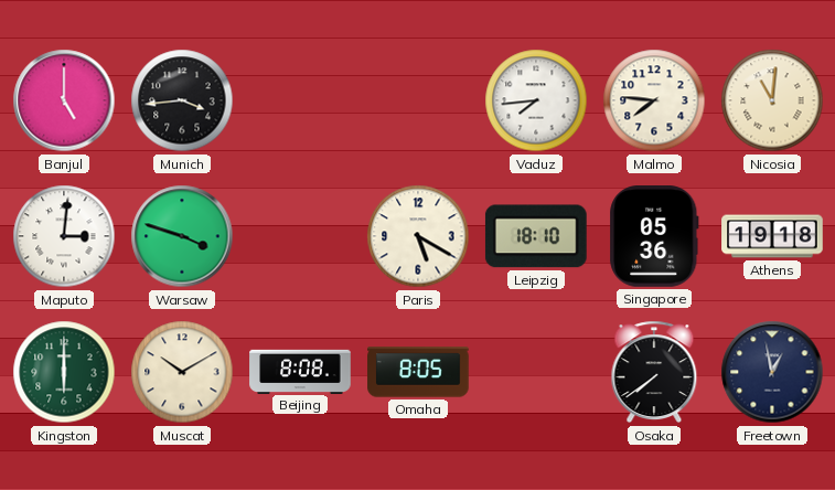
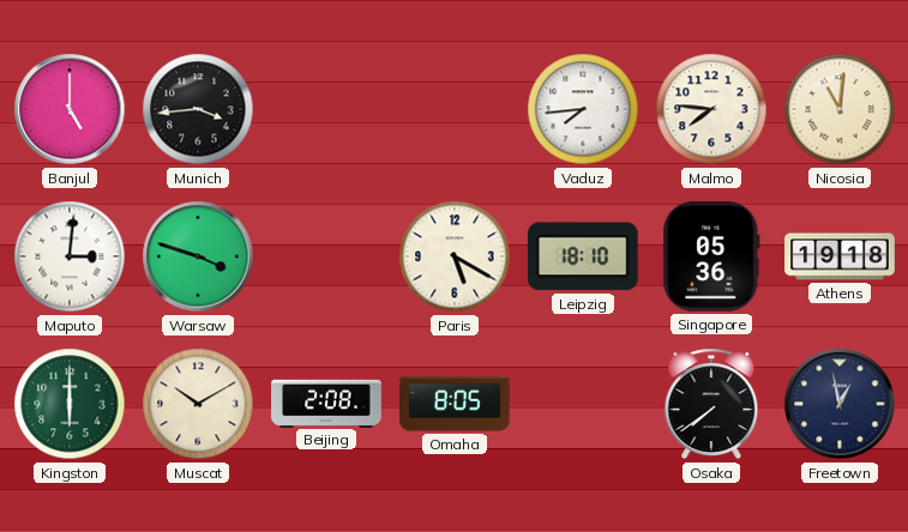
Beijing: 8:08 -> 2:08 (326, 403)
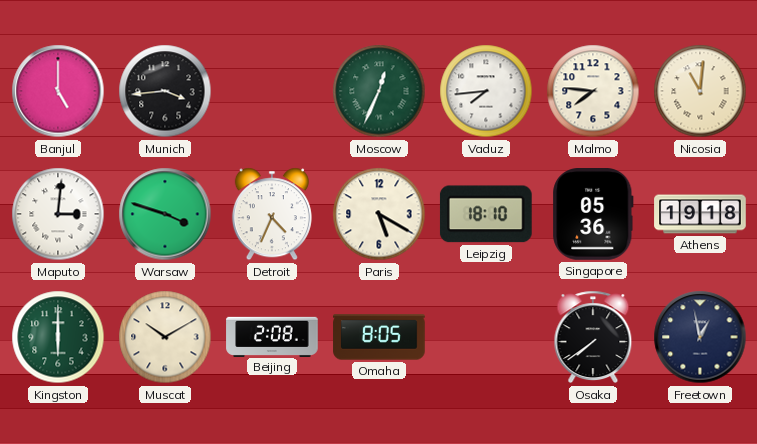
Moscow: none -> 12:34 (379, 91)
Detroit: none -> 4:34 (272, 214)
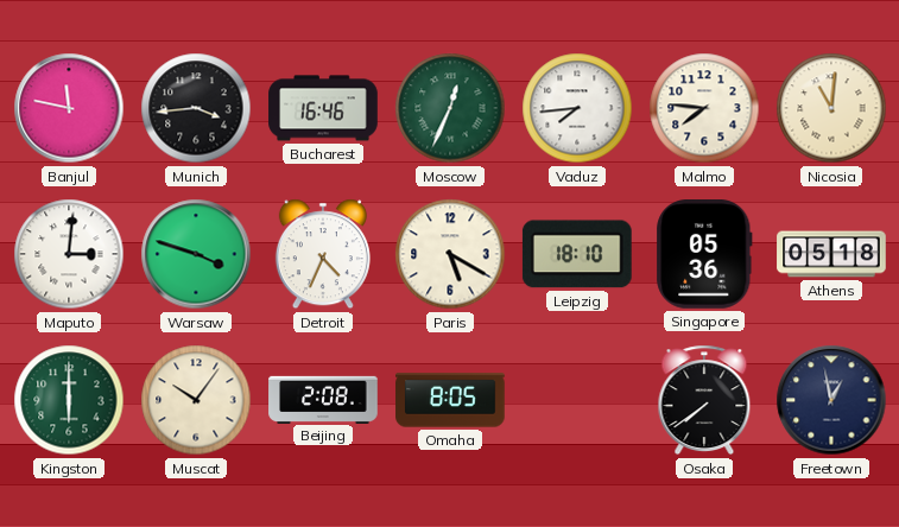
Banjul: 5:00 -> 11:47 (69, 108)
Bucharest: none -> 16:46 (323, 108)
Athens: 19:18 -> 05:18 (831, 254)
Muscat: 10:10 -> 10:06 (196, 400)
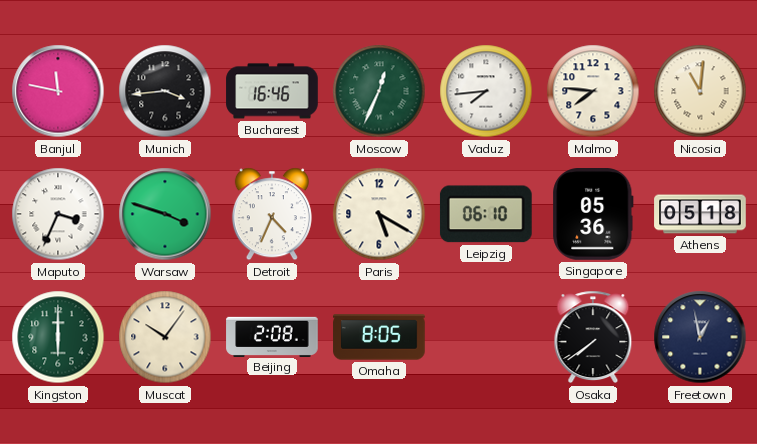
Maputo: 3:01 -> 3:34 (58, 214)
Leipzig: 18:10 -> 06:10 (486, 214)
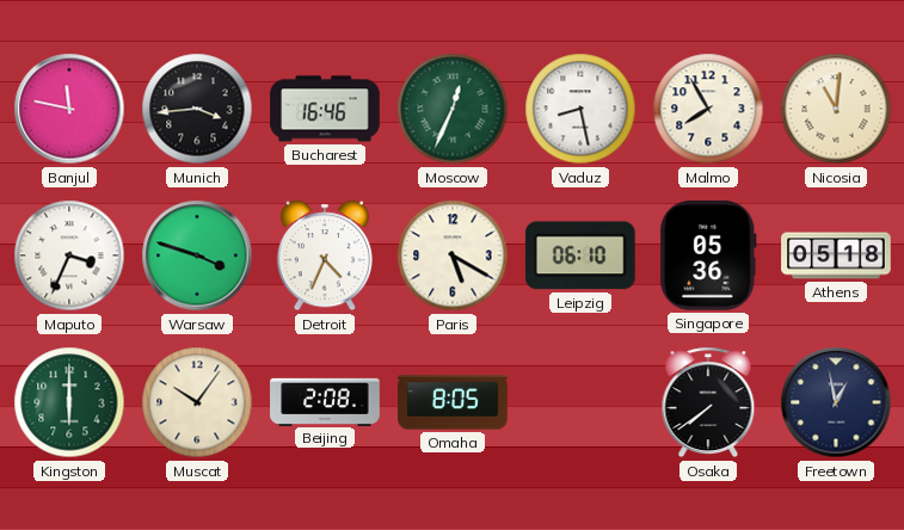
Vaduz: 7:44 -> 8:28 (580, 109)
Malmo: 7:46 -> 7:55 (708, 109)
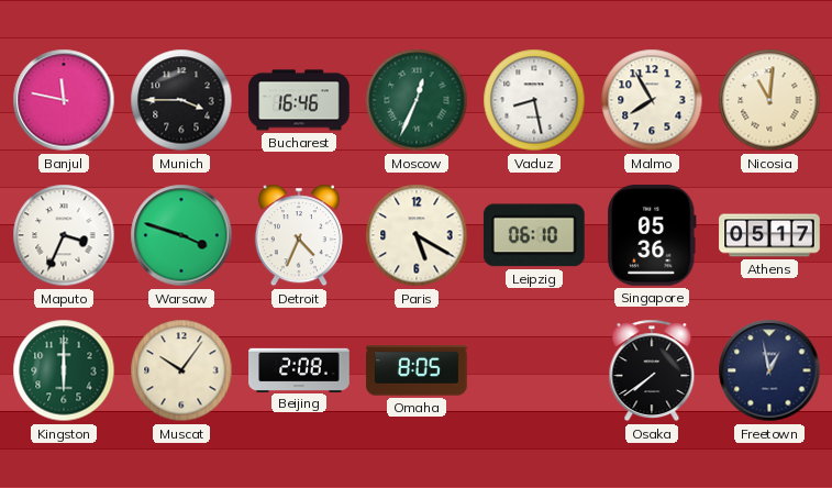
Munich: 3:44 -> 3:45 (181, 100)
Athens: 05:18 -> 05:17 (769, 235)
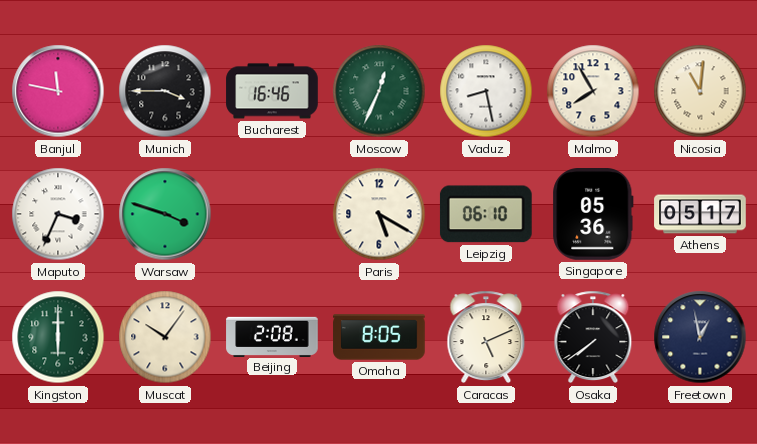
Detroit: 4:34 -> none (299, 235)
Caracas: none -> 5:11 (486, 337)
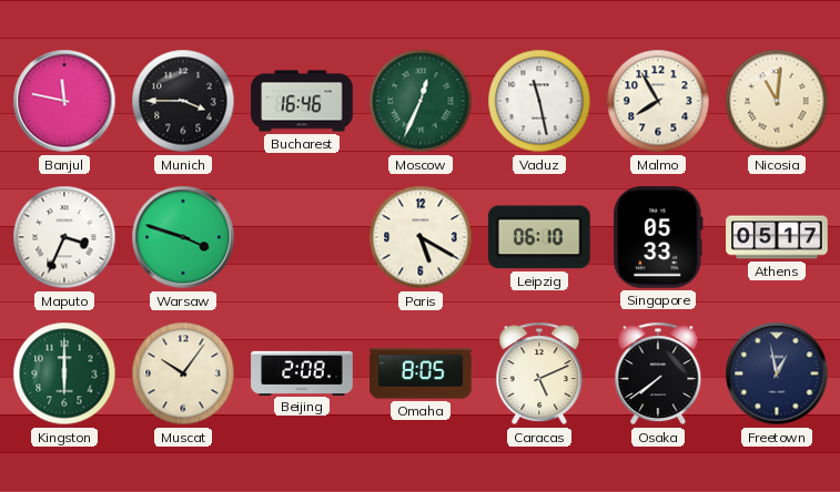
Vaduz: 8:28 -> 11:28 (539, 101)
Singapore: 05:36 -> 05:33 (658, 238)
